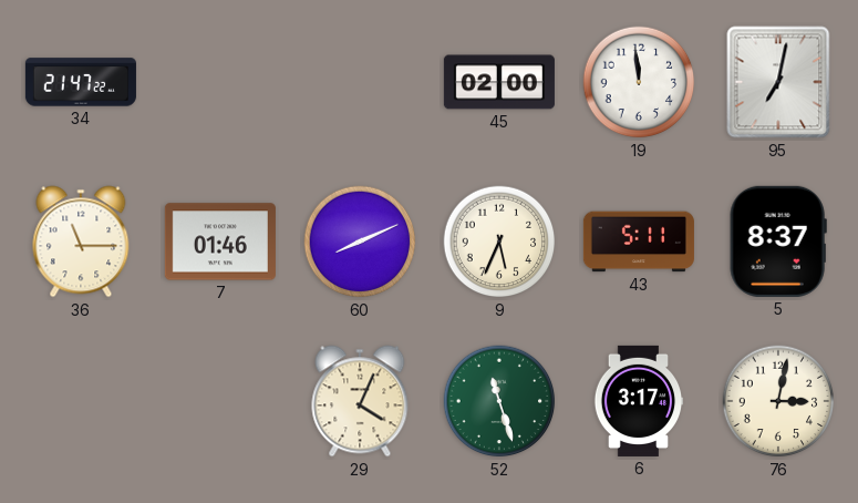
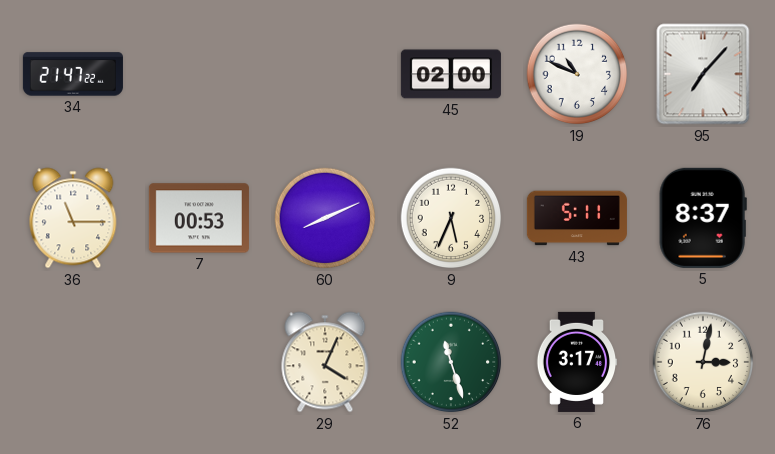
19: 11:59 -> 10:49 (577, 74)
95: 7:02 -> 7:07 (703, 74)
7: 01:46 -> 00:53 (199, 218)
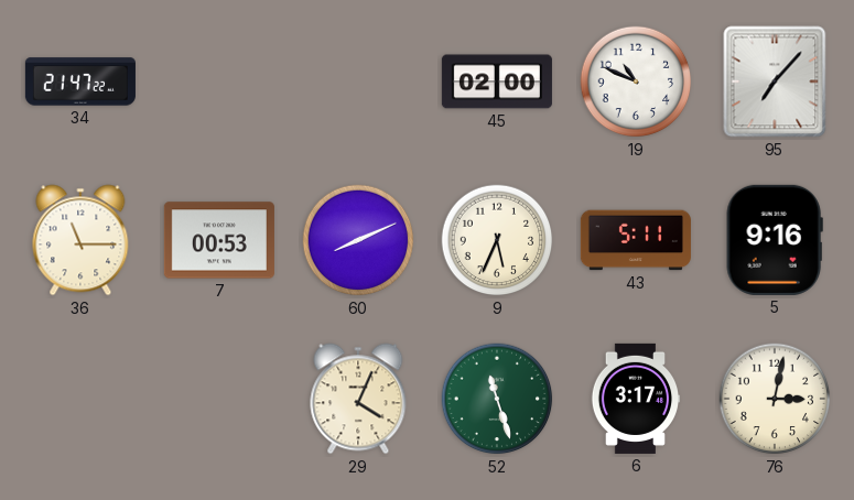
5: 8:37 -> 9:16 (775, 240)
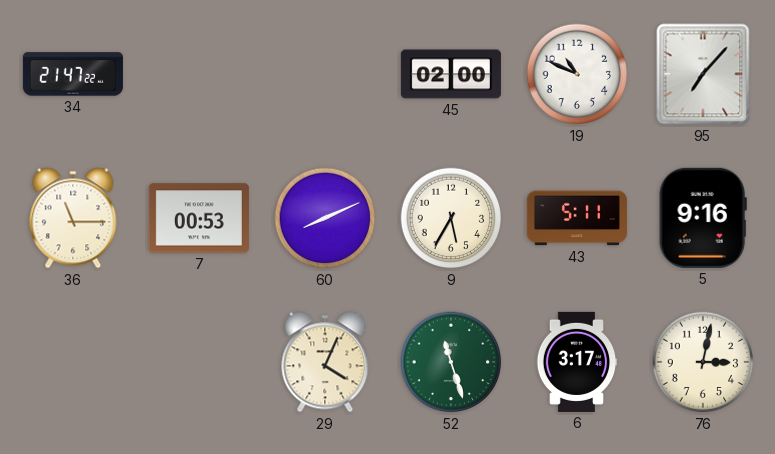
9: 5:34 -> 5:35 (451, 218)
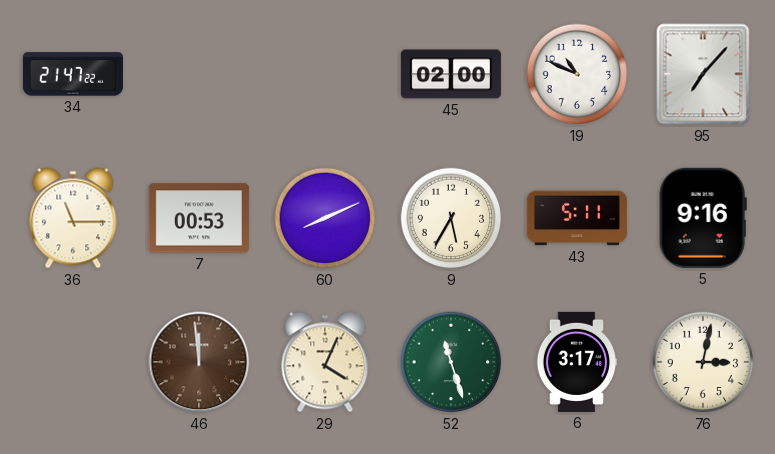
46: none -> 11:59 (199, 362)
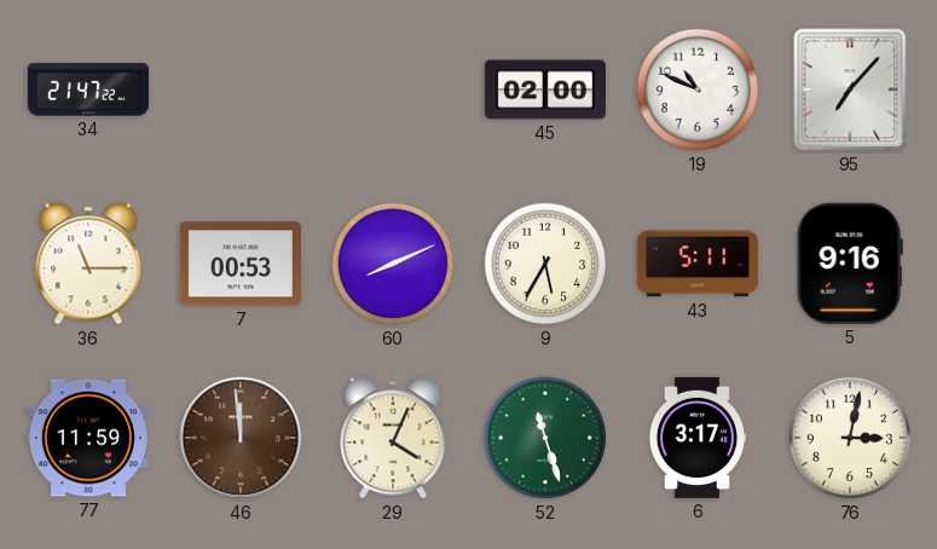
77: none -> 11:59 (88, 438)
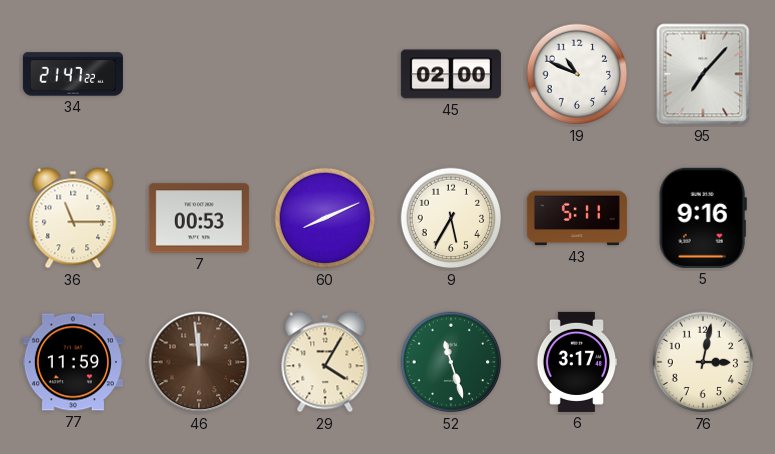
29: 4:04 -> 4:05 (325, 362)
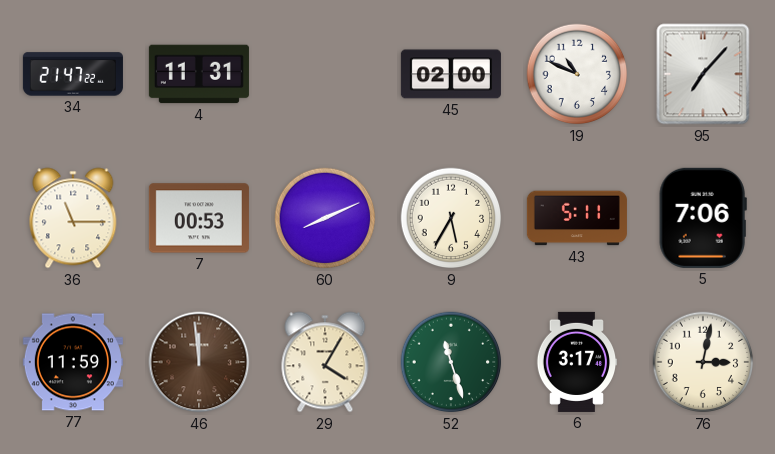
4: none -> 11:31 (199, 74)
5: 9:16 -> 7:06 (703, 218)
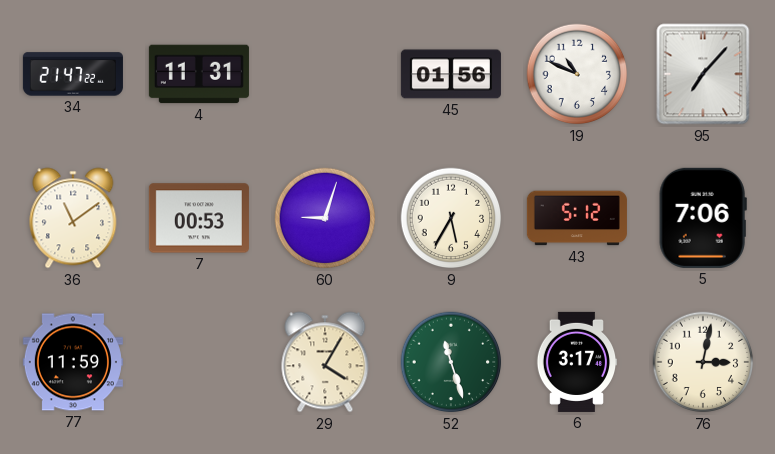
45: 02:00 -> 01:56 (451, 74)
36: 11:15 -> 11:09 (73, 218)
60: 8:11 -> 9:03 (325, 218)
43: 5:11 -> 5:12 (577, 218)
46: 11:59 -> none (199, 362)
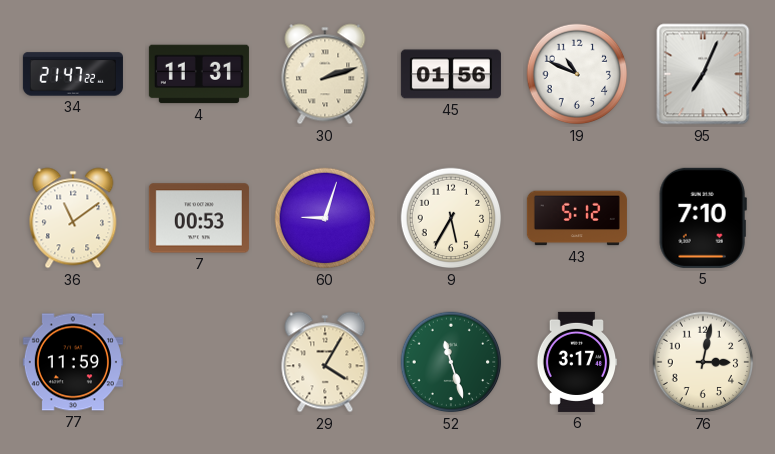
30: none -> 2:12 (325, 74)
95: 7:07 -> 7:04 (703, 74)
5: 7:06 -> 7:10 (703, 218)
